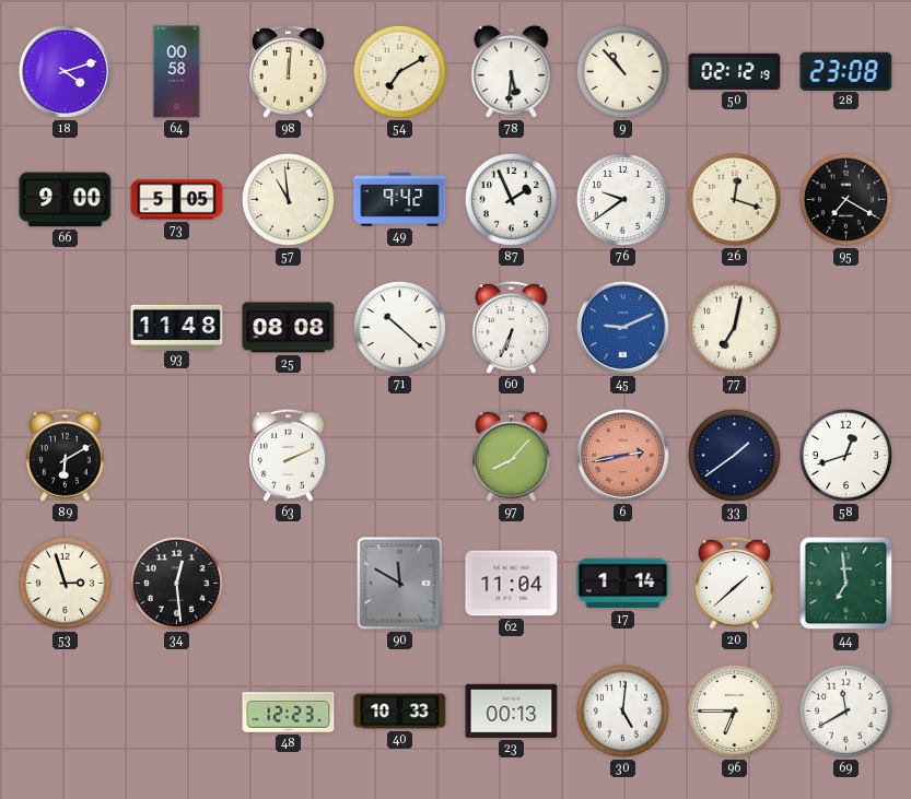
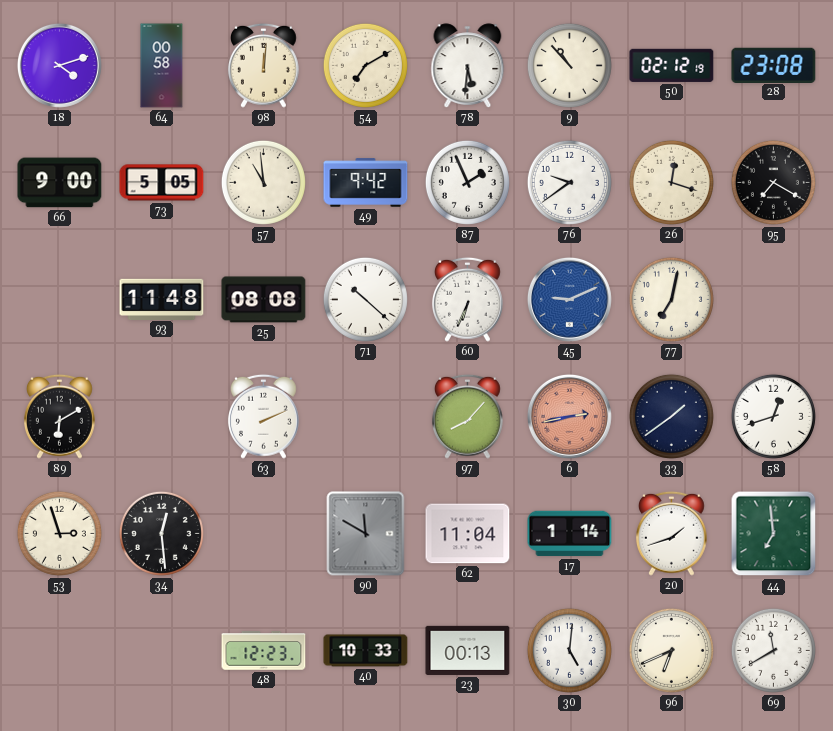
20: 1:38 -> 1:42 (672, 533)
96: 6:45 -> 6:41 (671, 650)
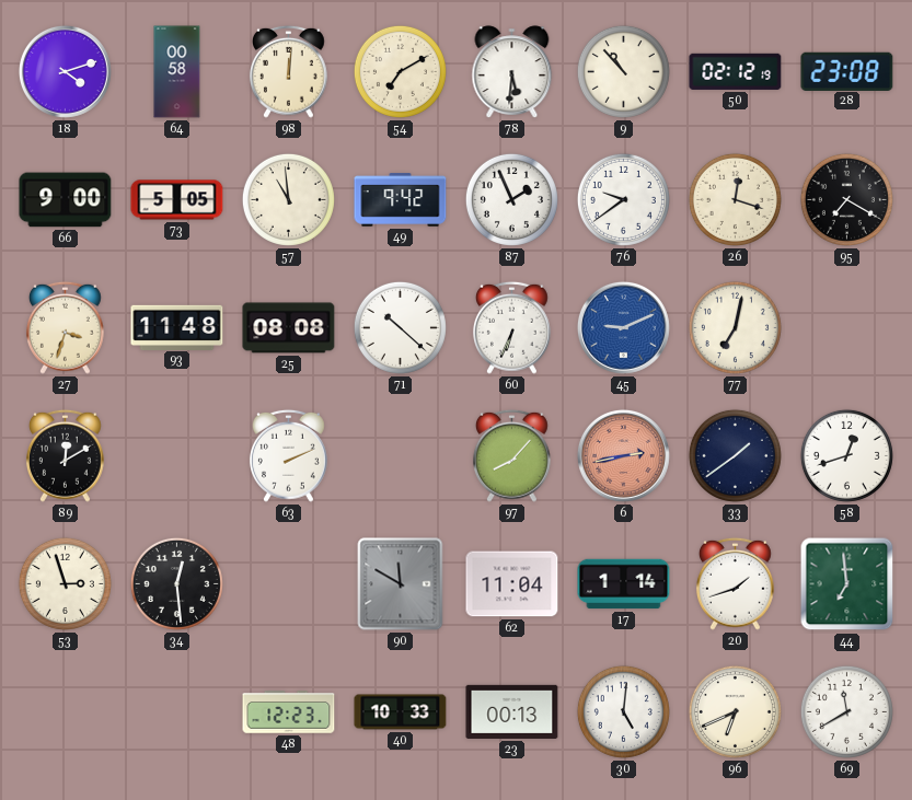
27: none -> 3:33 (66, 327)
89: 6:10 -> 12:10 (66, 455)
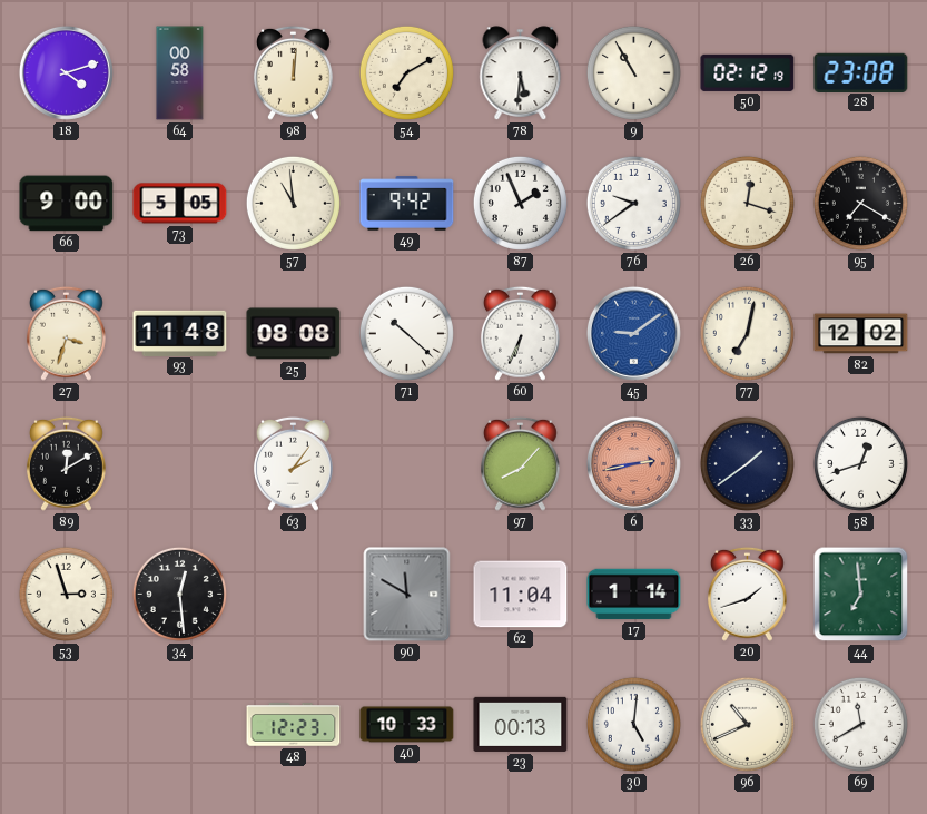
9: 10:53 -> 10:55 (633, 72)
45: 9:11 -> 9:09 (633, 333)
82: none -> 12:02 (861, 334)
63: 2:11 -> 2:06 (294, 463)
96: 6:41 -> 10:41 (747, 724)
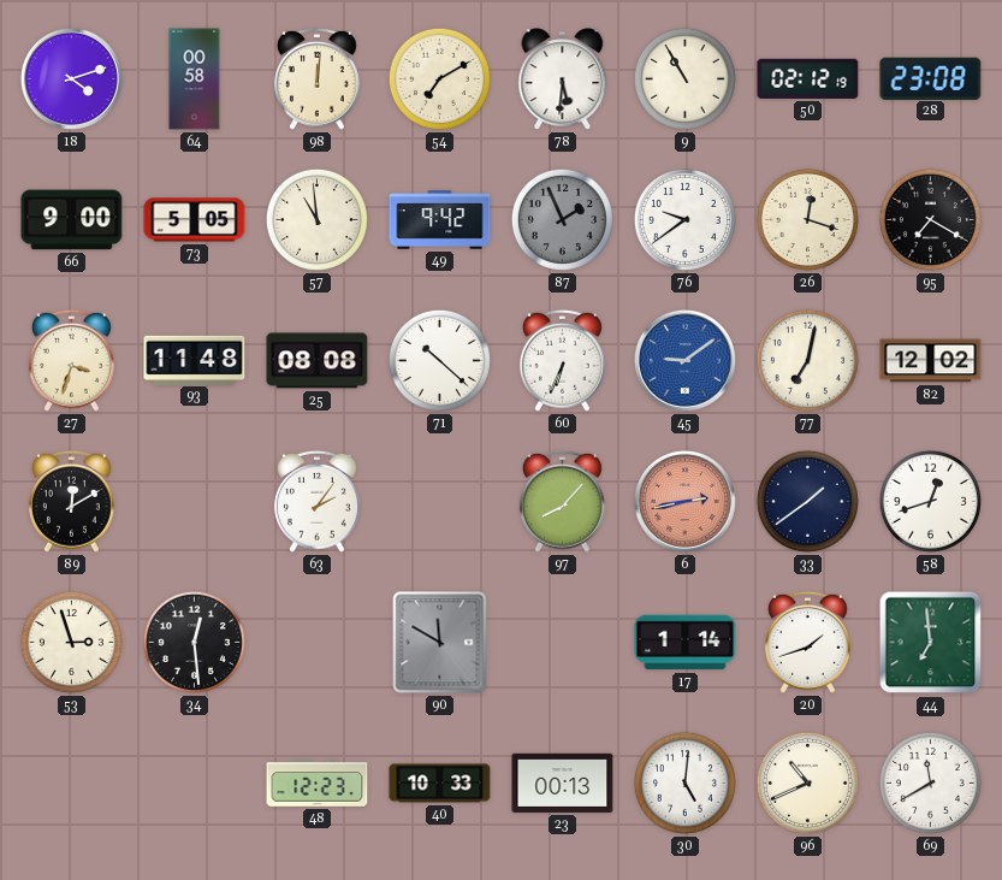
87 dial: white -> grey (562, 219)
62: 11:04 -> none (521, 595)
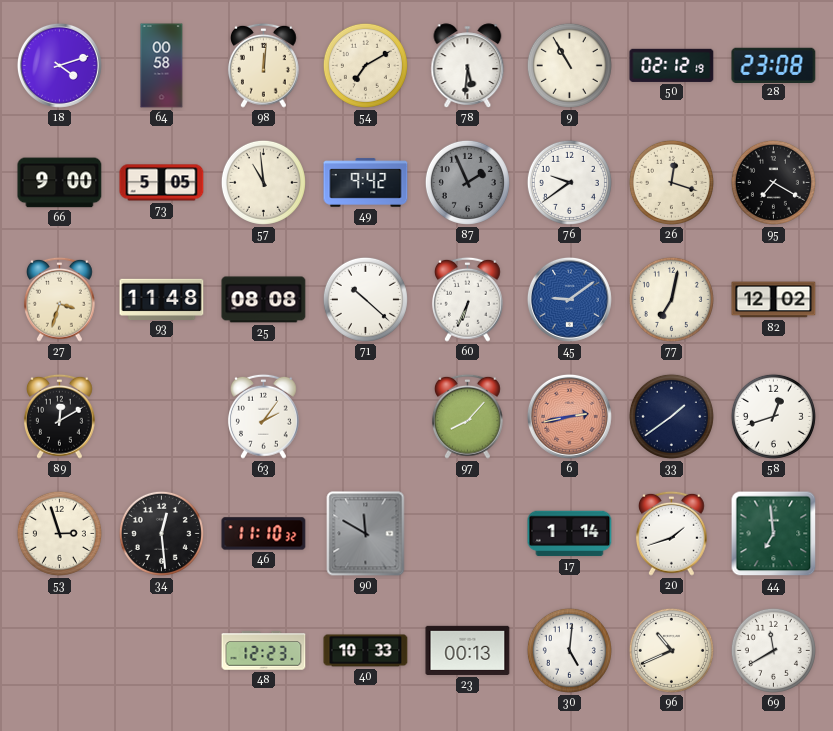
46: none -> 11:10 (264, 534)
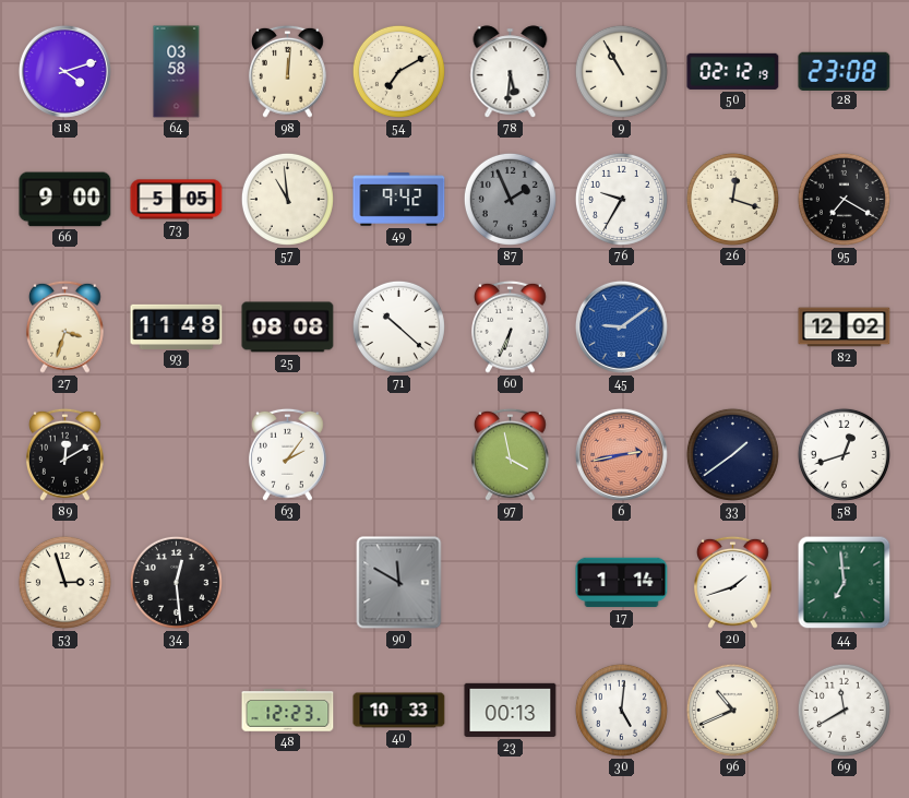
64: 00:58 -> 03:58 (177, 72)
76: 9:39 -> 9:35 (621, 199)
77: 7:02 -> none (671, 299)
97: 8:07 -> 3:58 (511, 454)
46: 11:10 -> none (264, 534)
